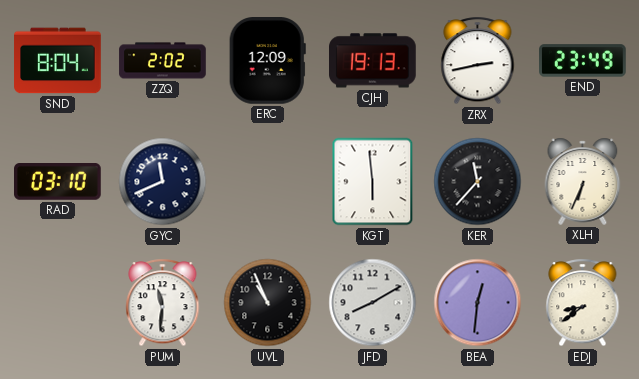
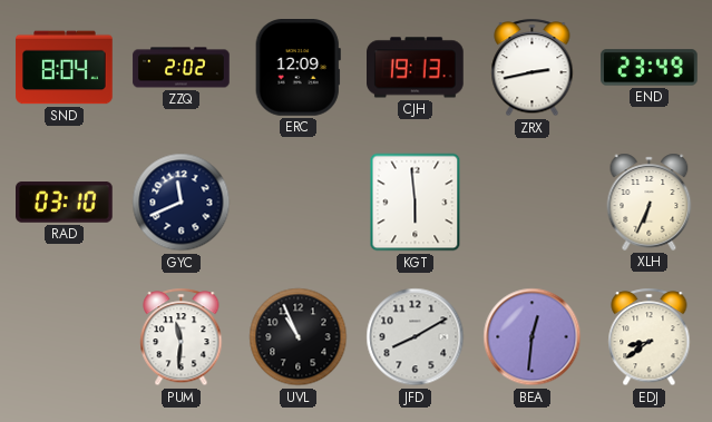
KER: 11:37 -> none (478, 182)
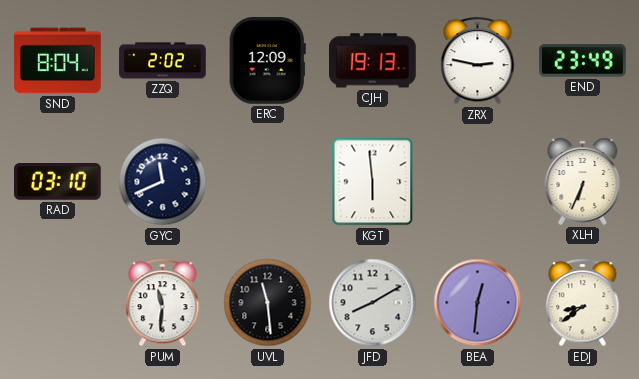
ZRX: 2:43 -> 2:47 (478, 61)
UVL: 10:56 -> 11:29 (268, 303)
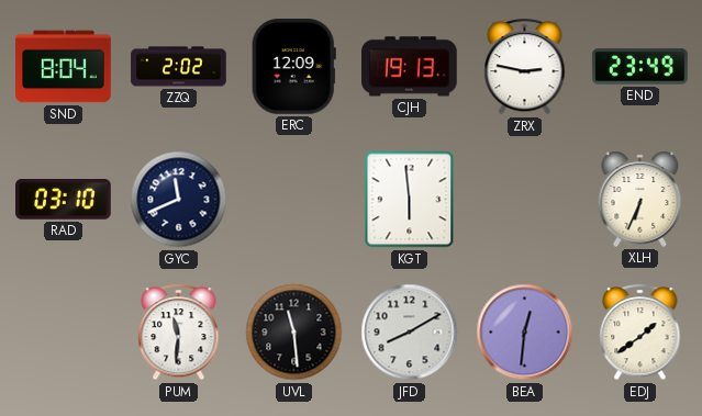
EDJ: 8:39 -> 1:39 (640, 333)
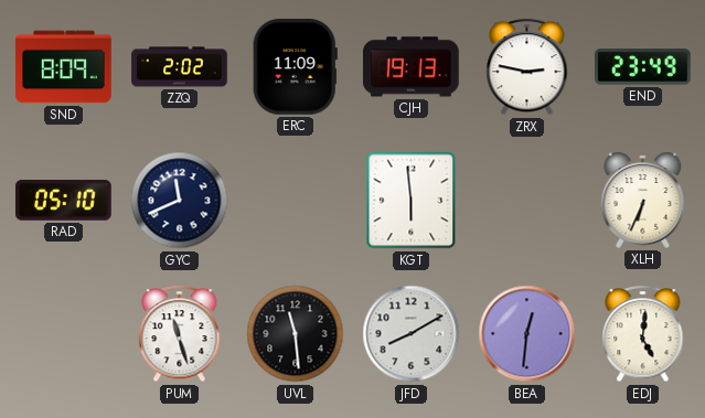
SND: 8:04 -> 8:09 (64, 67)
ERC: 12:09 -> 11:09 (295, 67)
RAD: 03:10 -> 05:10 (64, 201)
PUM: 11:31 -> 11:27 (180, 334)
EDJ: 1:39 -> 5:01 (643, 334)
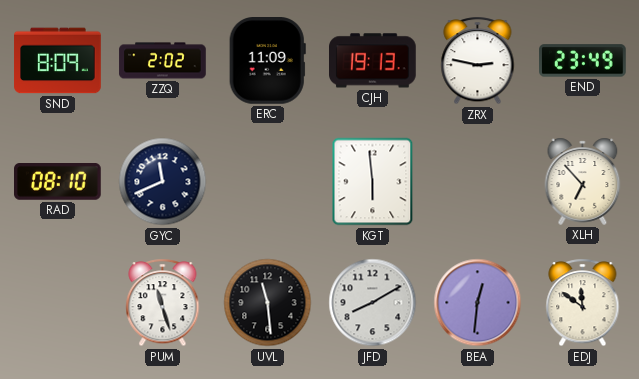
RAD: 05:10 -> 08:10 (58, 182)
XLH: 6:34 -> 6:53 (583, 181)
EDJ: 5:01 -> 11:51 (583, 303)
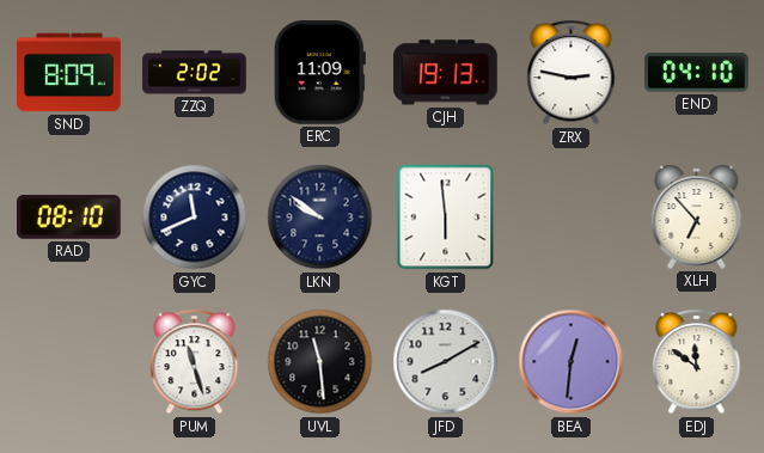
END: 23:49 -> 04:10 (697, 73)
LKN: none -> 9:51 (320, 218)
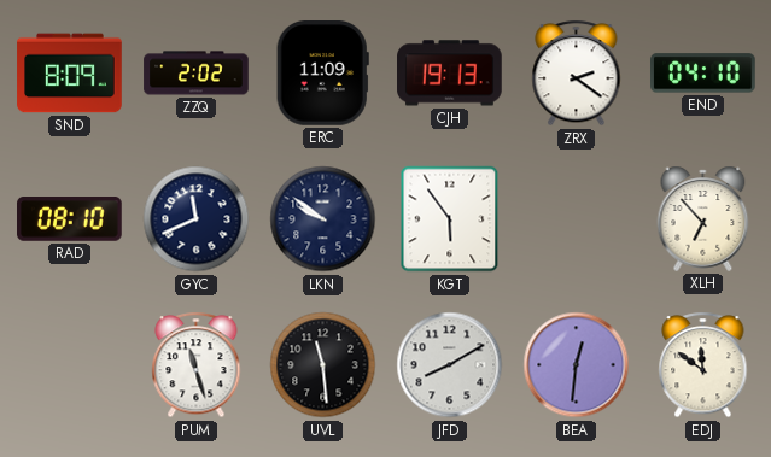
ZRX: 2:47 -> 2:21 (577, 74)
KGT: 5:59 -> 5:54 (450, 219)
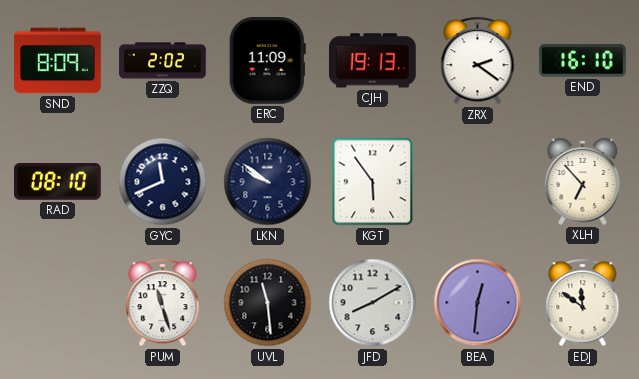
END: 04:10 -> 16:10 (583, 61)
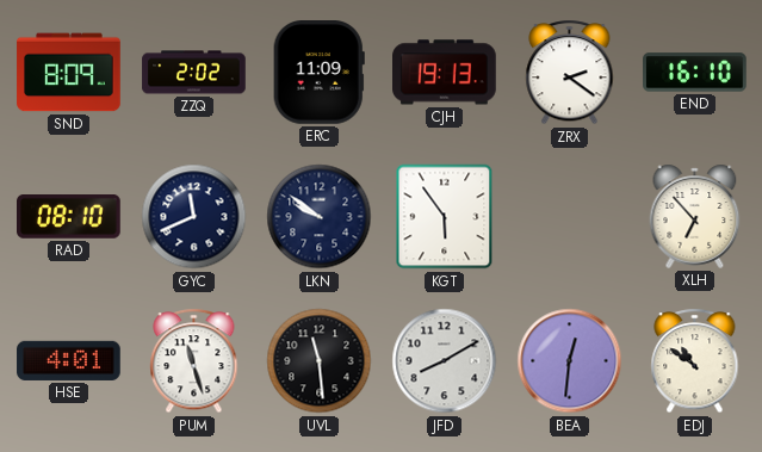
HSE: none -> 4:01 (69, 360)
EDJ: 11:51 -> 10:51 (695, 361)
